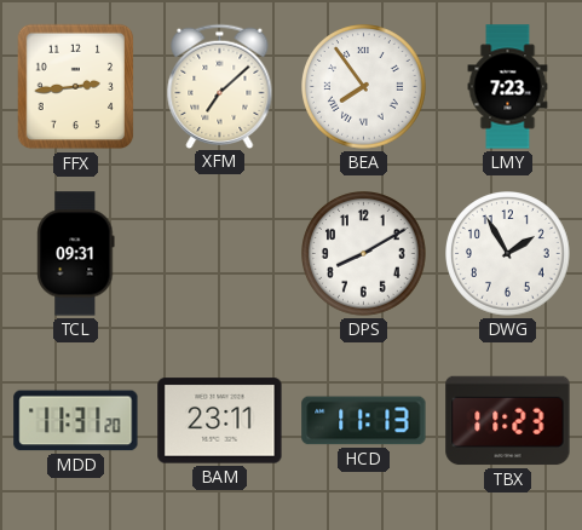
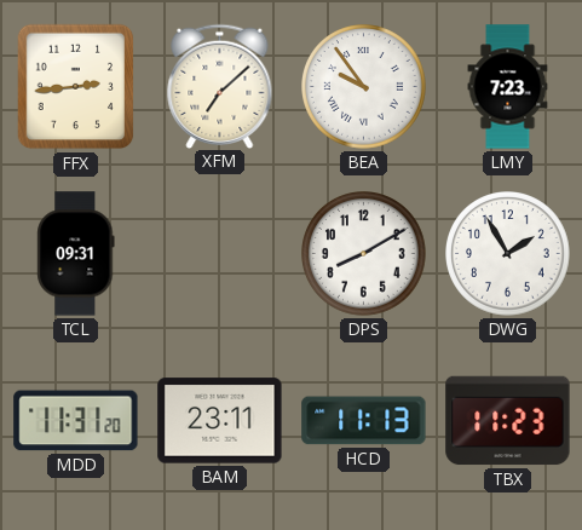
BEA: 7:54 -> 9:54 (364, 87)
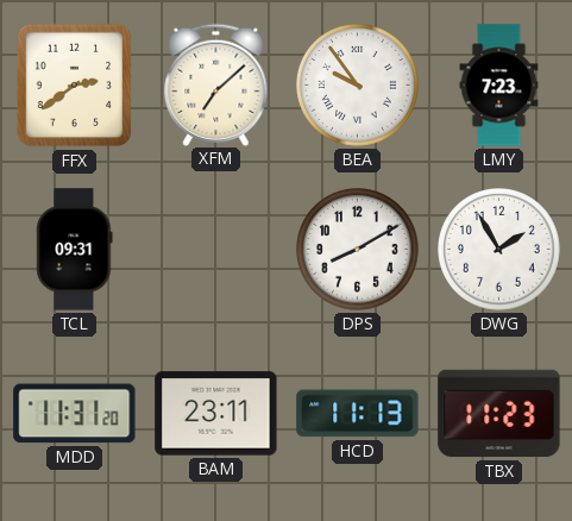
FFX: 2:44 -> 2:39 (75, 86)
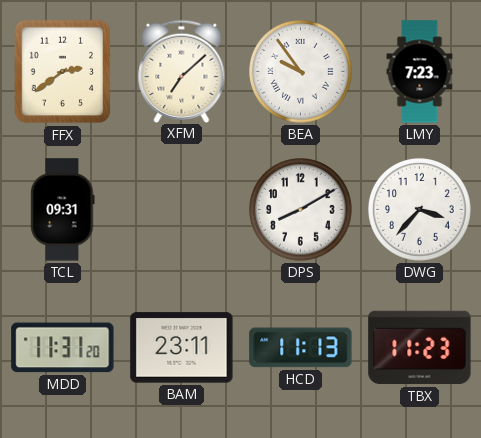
DWG: 1:55 -> 3:37 (420, 210)
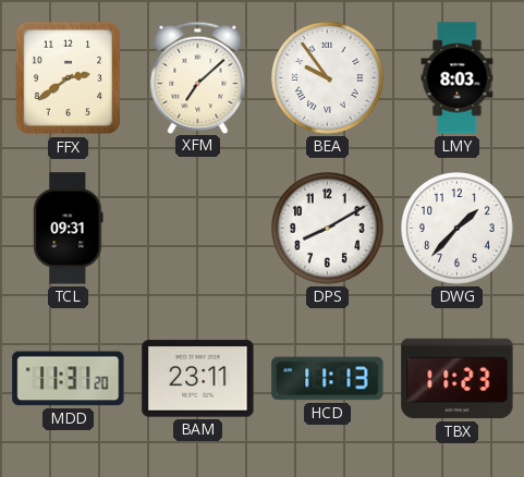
LMY: 7:23 -> 8:03 (458, 78)
DWG: 3:37 -> 1:37 (458, 229)
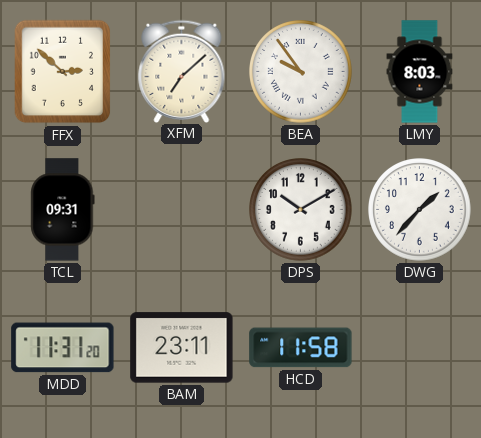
FFX: 2:39 -> 2:52 (63, 72)
DPS: 8:10 -> 10:10 (301, 210)
HCD: 11:13 -> 11:58 (301, 348)
TBX: 11:23 -> none (458, 379)
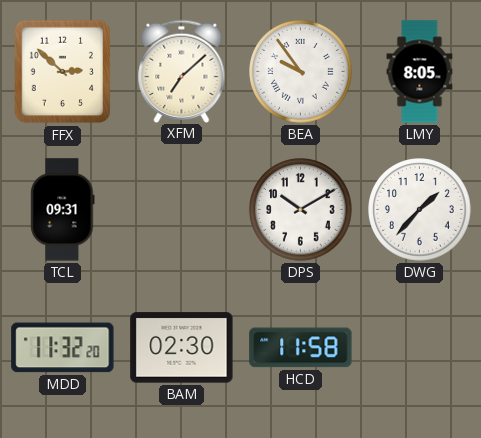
LMY: 8:03 -> 8:05 (420, 72)
MDD: 11:31 -> 11:32 (63, 348)
BAM: 23:11 -> 02:30 (182, 348)
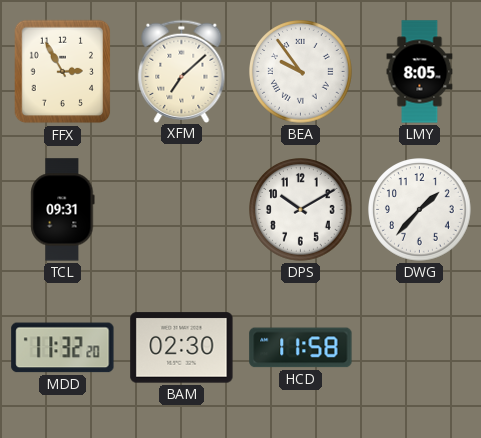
FFX: 2:52 -> 2:55 (63, 72)
